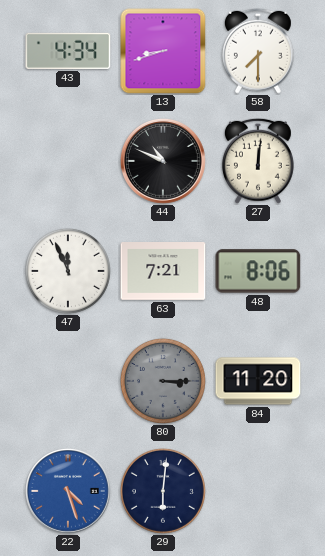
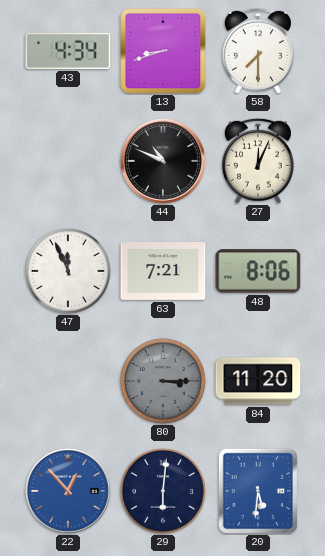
27: 12:01 -> 12:04 (258, 161)
22: 4:27 -> 12:53 (68, 491)
20: none -> 5:31 (257, 490)
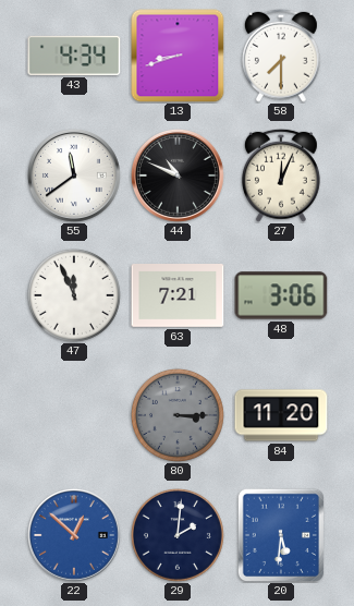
55: none -> 11:39 (74, 175)
48: 8:06 -> 3:06 (281, 295)
22: 12:53 -> 12:52 (74, 535)
29: 6:01 -> 2:01 (178, 535)
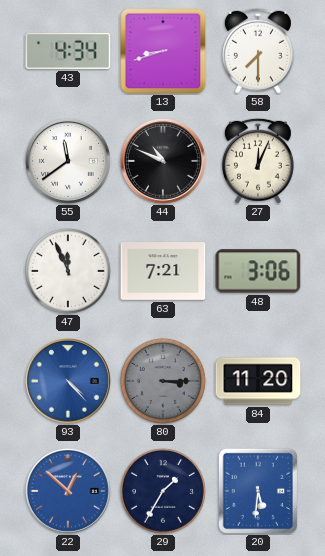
93: none -> 4:23 (68, 381)
29: 2:01 -> 1:35 (163, 491)
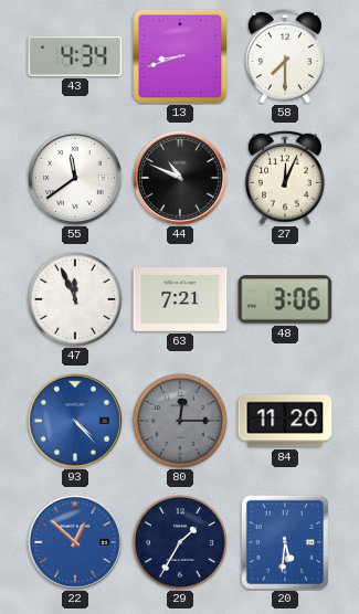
80: 3:15 -> 12:15 (180, 421)
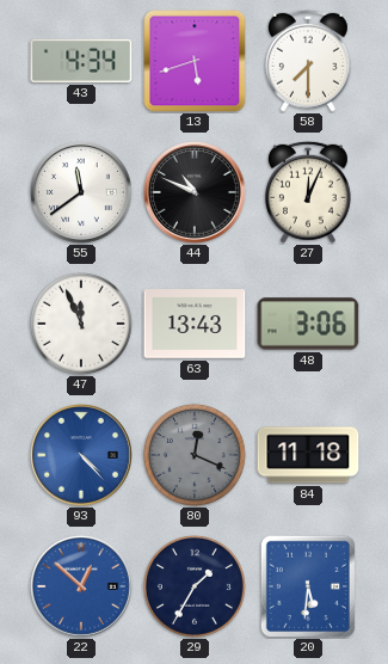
13: 8:42 -> 5:42 (195, 61)
63: 7:21 -> 13:43 (195, 325)
80: 12:15 -> 12:19 (195, 455)
84: 11:20 -> 11:18 (308, 455)
